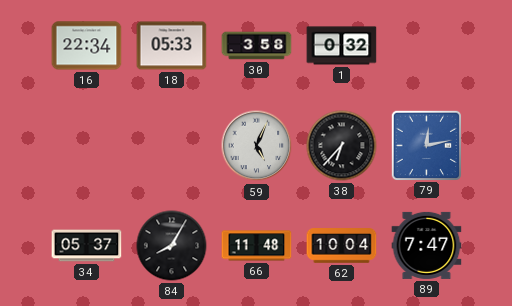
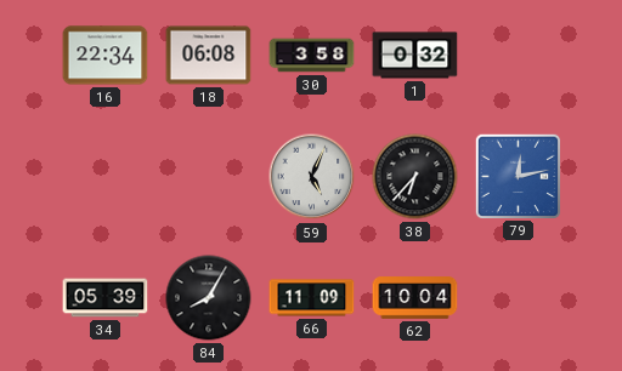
18: 05:33 -> 06:08 (209, 56)
34: 05:37 -> 05:39 (106, 298)
66: 11:48 -> 11:09 (312, 298)
89: 7:47 -> none (427, 245)
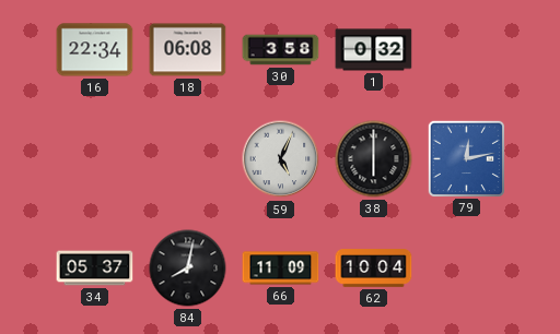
38: 6:37 -> 6:00 (374, 159)
34: 05:39 -> 05:37 (95, 269)
84: 8:05 -> 8:02 (188, 269)
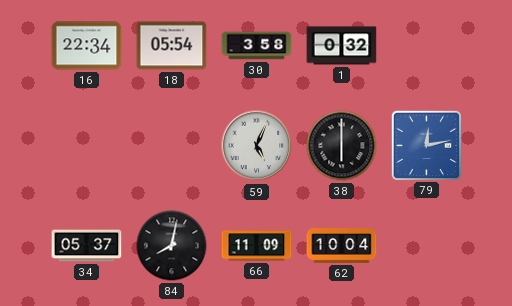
18: 06:08 -> 05:54 (172, 46)
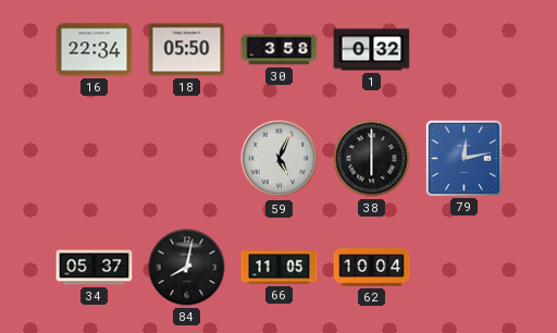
18: 05:54 -> 05:50 (187, 50)
66: 11:09 -> 11:05 (280, 268)
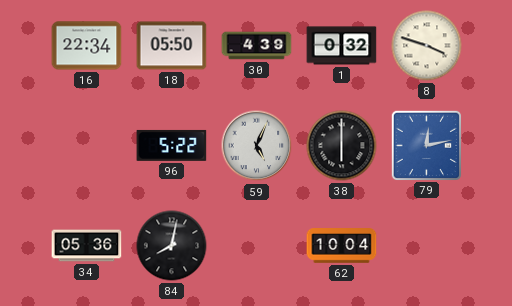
30: 3:58 -> 4:39 (257, 46)
8: none -> 3:48 (427, 46)
96: none -> 5:22 (172, 145)
34: 05:37 -> 05:36 (87, 246)
66: 11:05 -> none (280, 268)
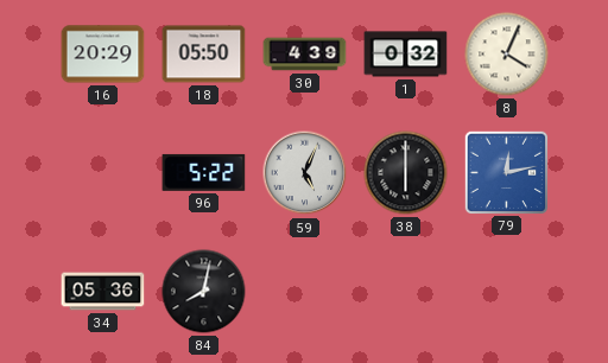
16: 22:34 -> 20:29 (103, 55)
8: 3:48 -> 4:04 (507, 55)
62: 10:04 -> none (342, 246)
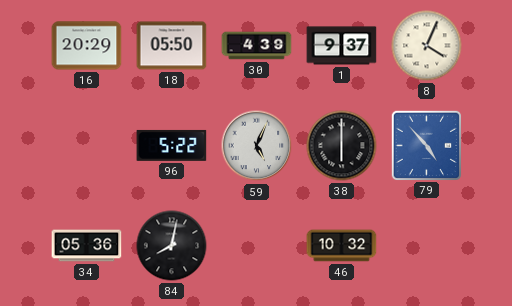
1: 0:32 -> 9:37 (342, 46)
79: 12:13 -> 4:53 (426, 145)
46: none -> 10:32 (342, 246)
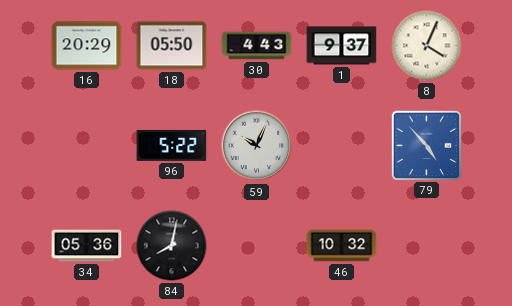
30: 4:39 -> 4:43 (257, 46)
59: 5:04 -> 10:04 (257, 146)
38: 6:00 -> none (342, 146)
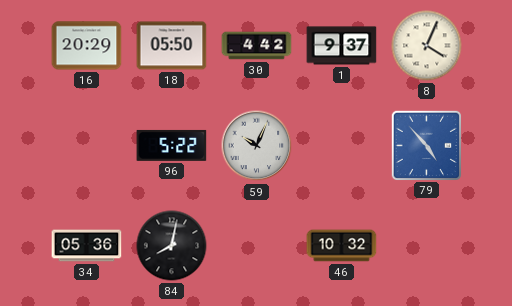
30: 4:43 -> 4:42 (257, 46)
